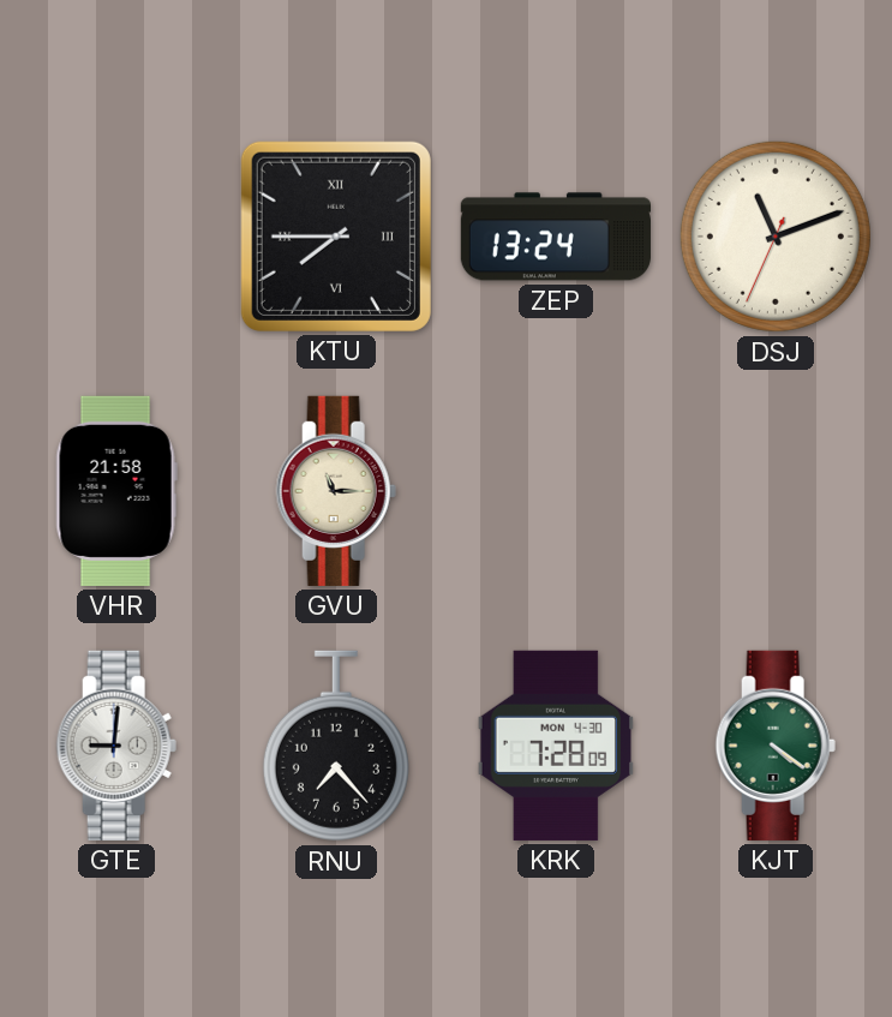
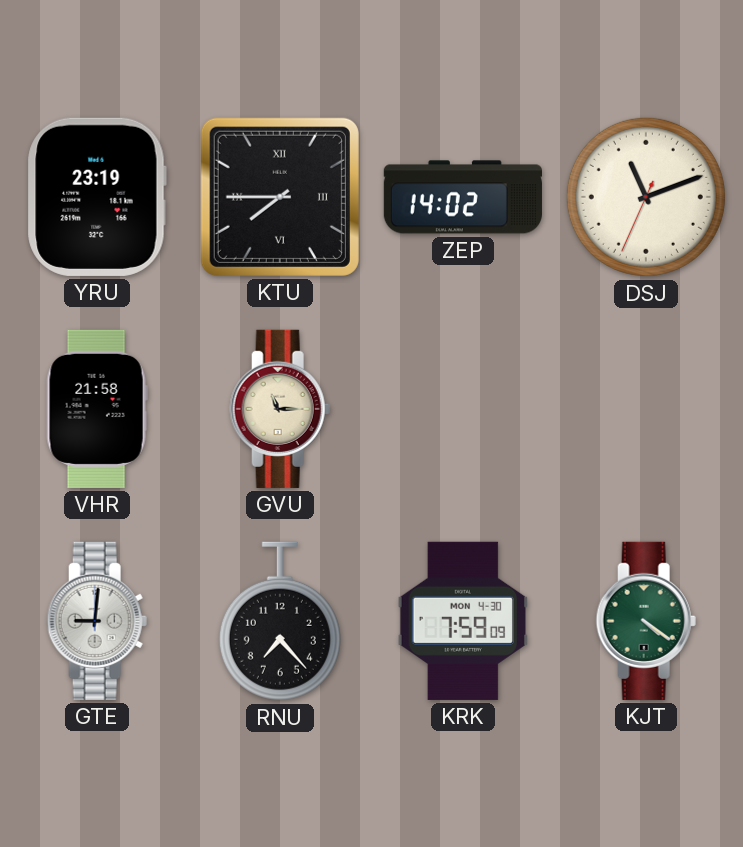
YRU: none -> 23:19 (97, 197)
ZEP: 13:24 -> 14:02 (463, 197)
KRK: 7:28 -> 7:59 (462, 621)
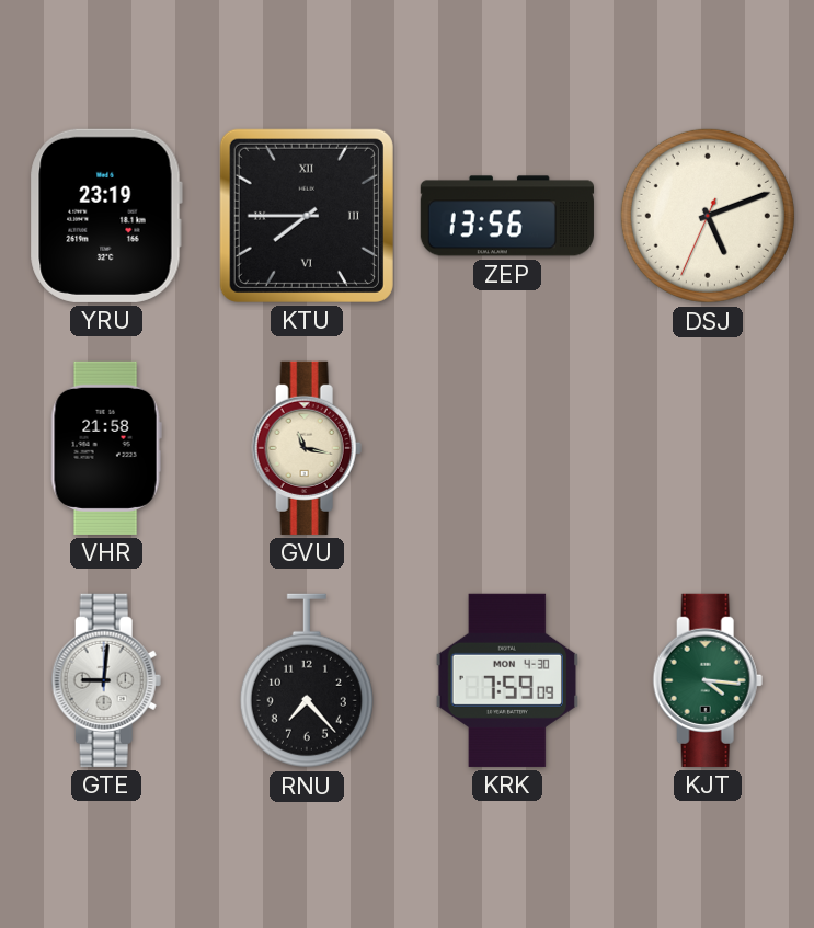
ZEP: 14:02 -> 13:56 (507, 216)
DSJ: 11:11 -> 5:11 (708, 216)
GVU: 11:15 -> 11:17 (307, 448)
KJT: 4:21 -> 4:16 (708, 680)
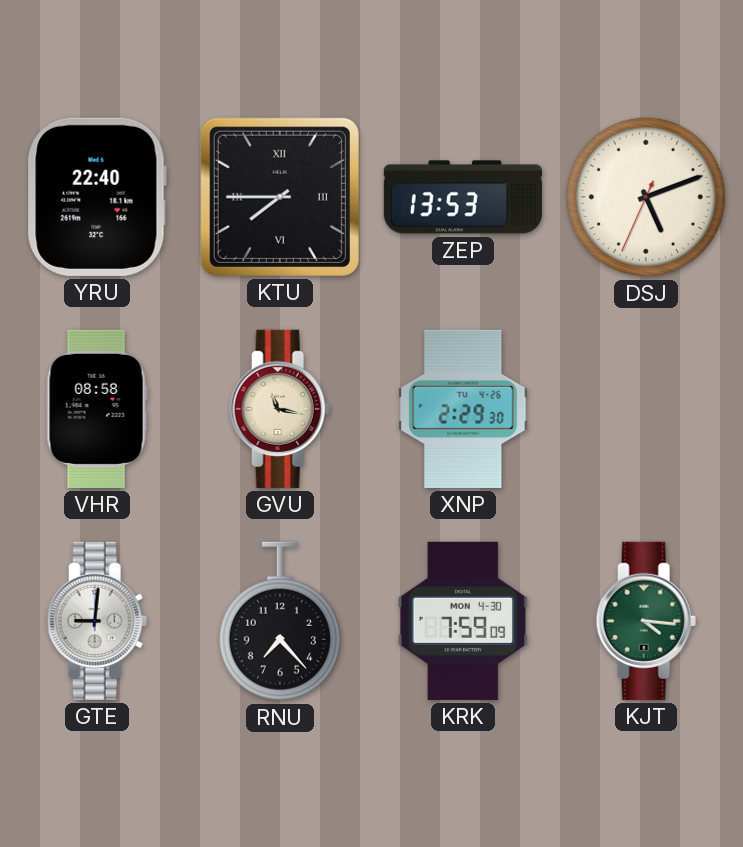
YRU: 23:19 -> 22:40 (97, 197)
ZEP: 13:56 -> 13:53 (463, 197)
VHR: 21:58 -> 08:58 (97, 409)
XNP: none -> 2:29 (463, 409)
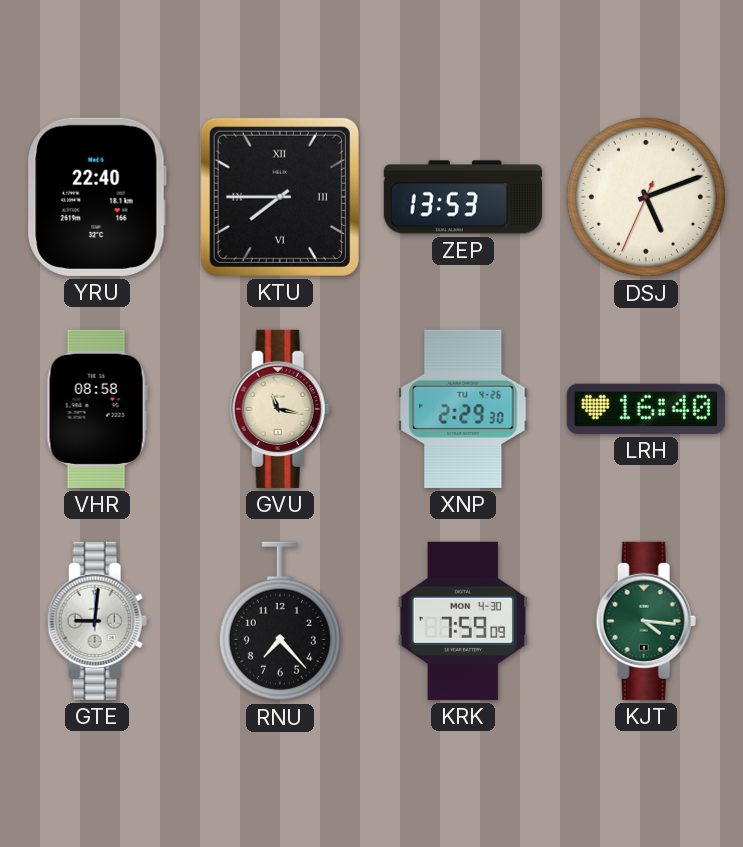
LRH: none -> 16:40 (646, 409)
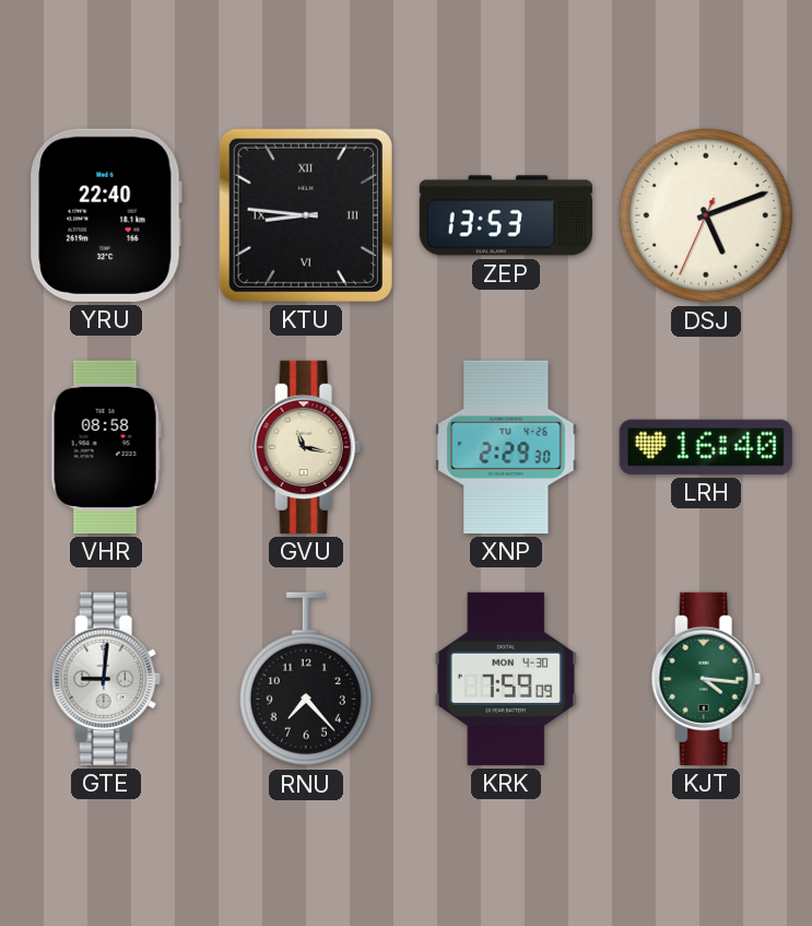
KTU: 7:45 -> 8:46 (306, 215)
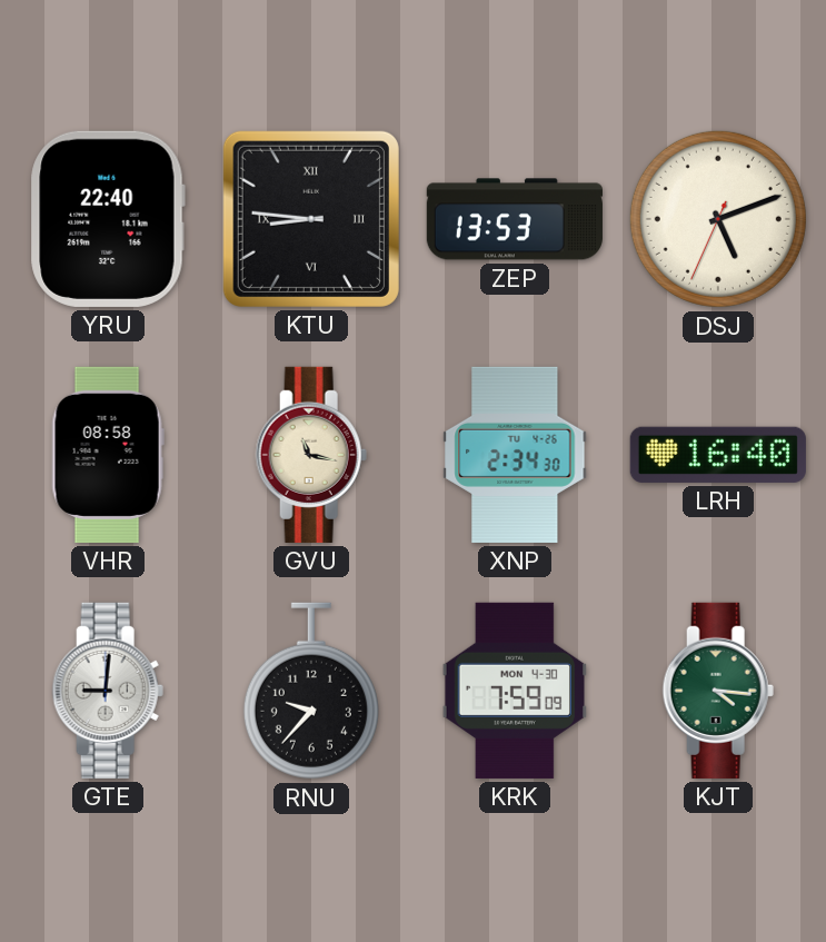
XNP: 2:29 -> 2:34 (515, 455)
RNU: 7:23 -> 9:37 (311, 691)
